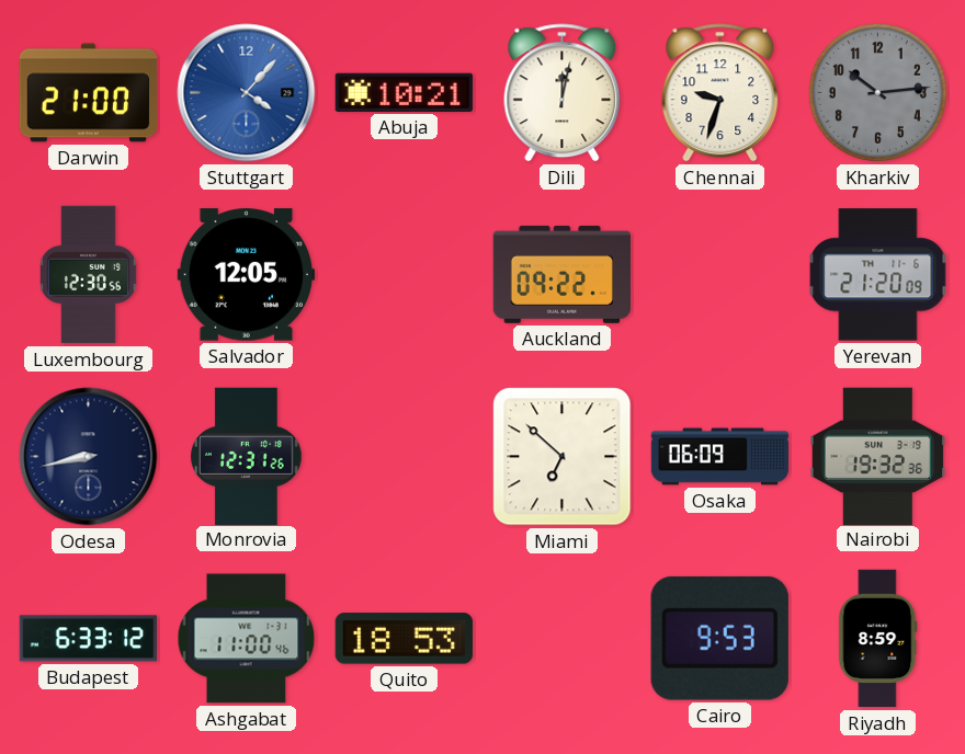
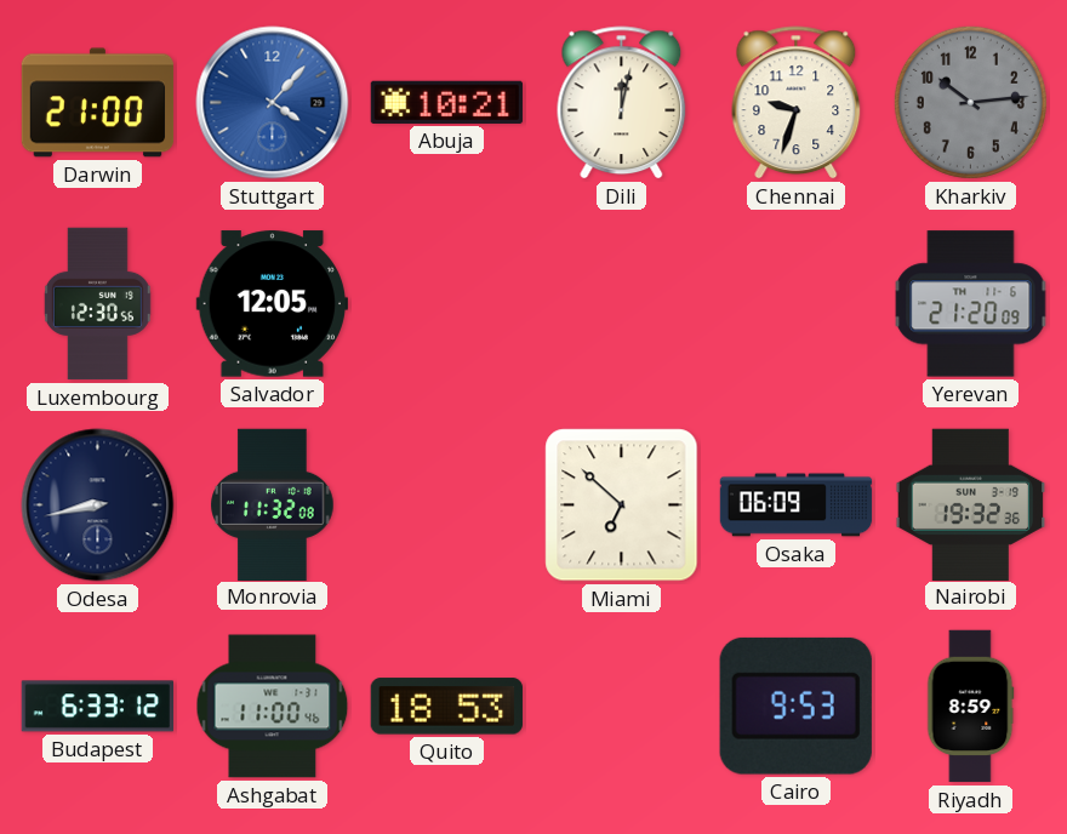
Auckland: 09:22 -> none (561, 274)
Monrovia: 12:31 -> 11:32 (273, 504)
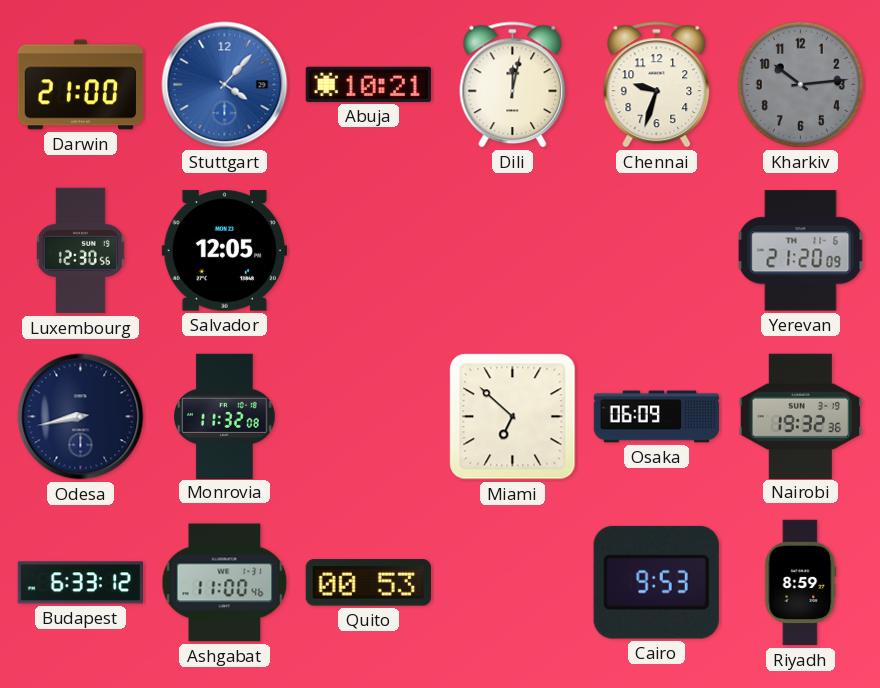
Quito: 18:53 -> 00:53 (368, 583)
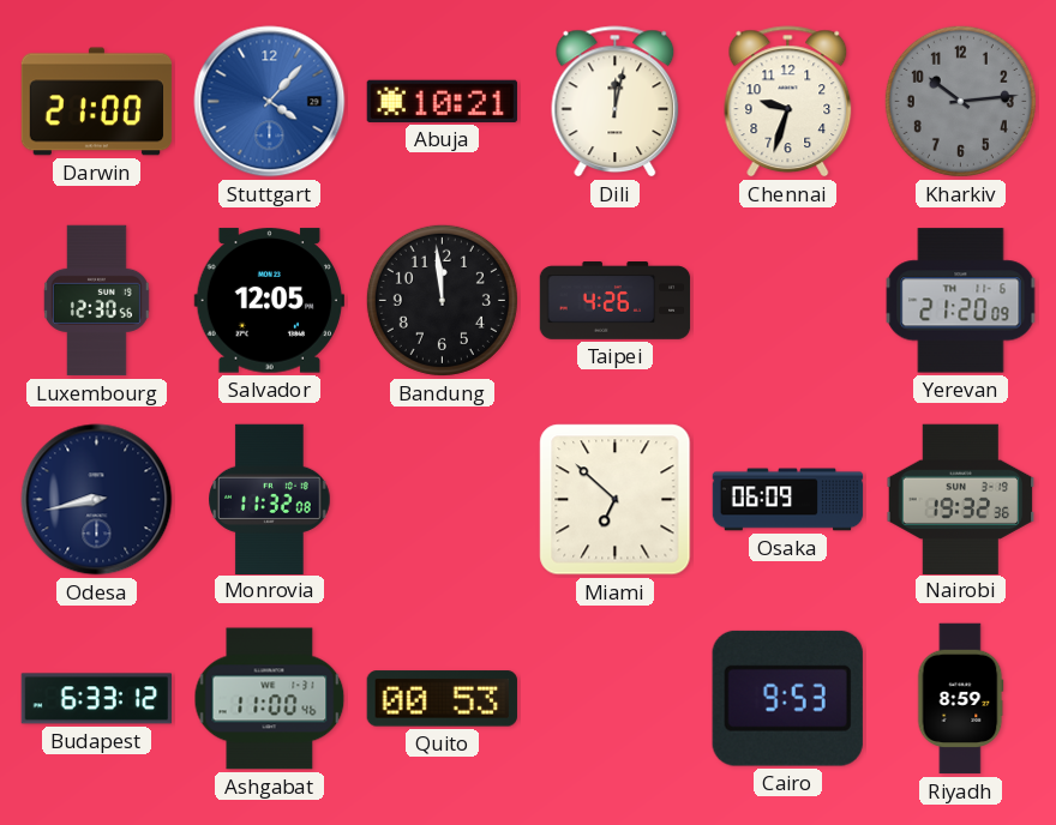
Bandung: none -> 11:59 (442, 300)
Taipei: none -> 4:26 (616, 301)
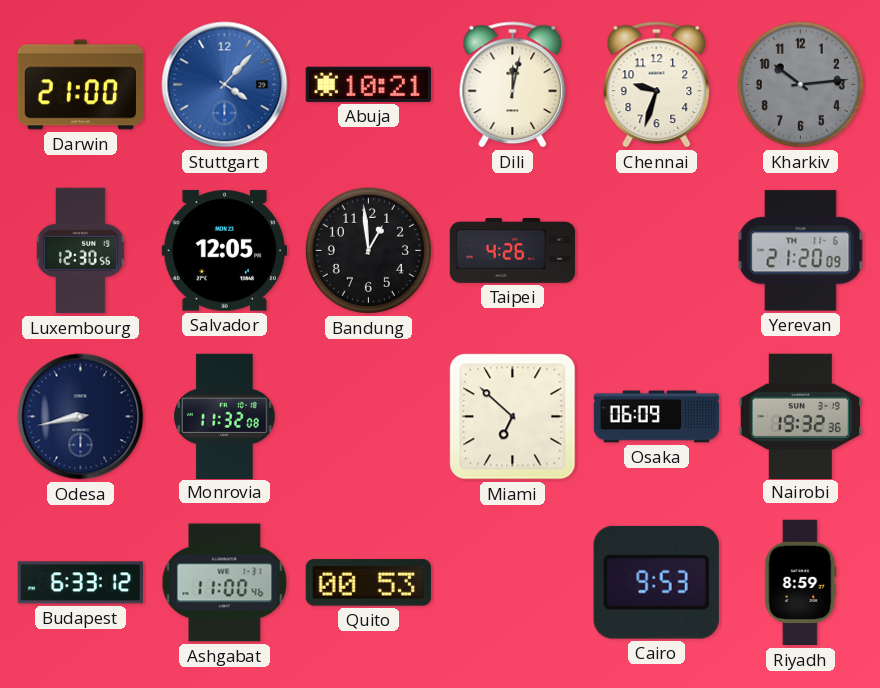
Bandung: 11:59 -> 12:59 (368, 250)
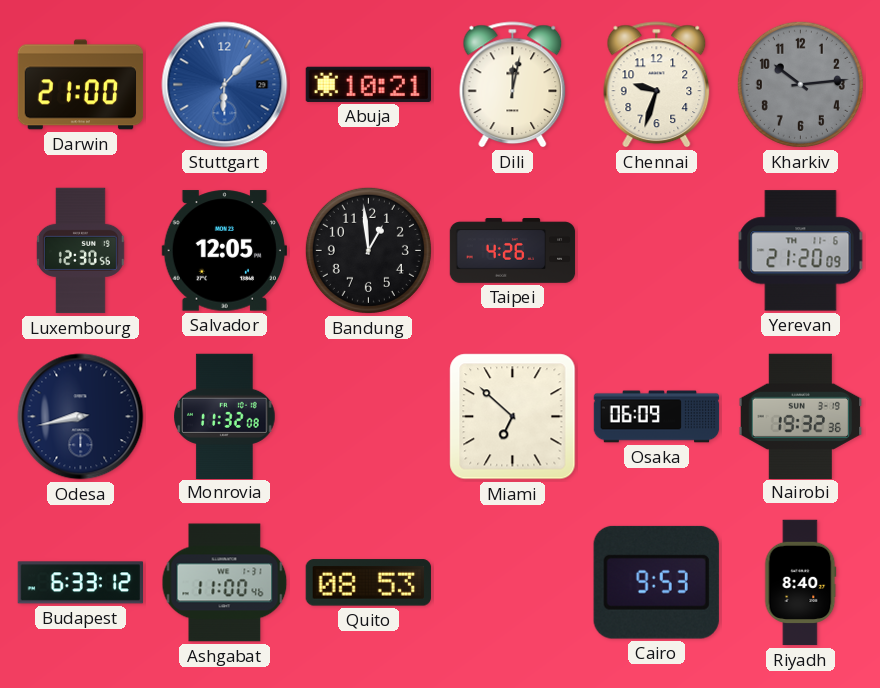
Stuttgart: 4:07 -> 6:07 (225, 85)
Quito: 00:53 -> 08:53 (368, 583)
Riyadh: 8:59 -> 8:40 (801, 583)
